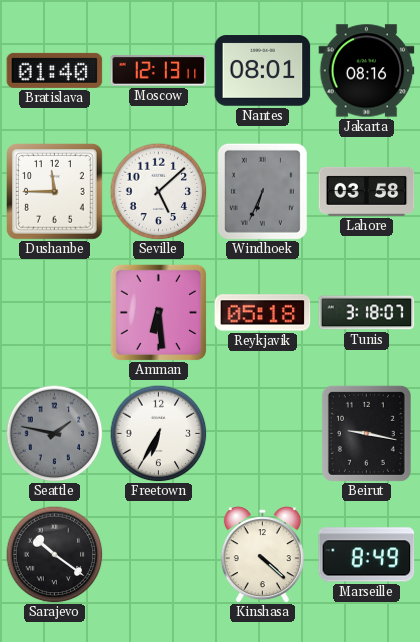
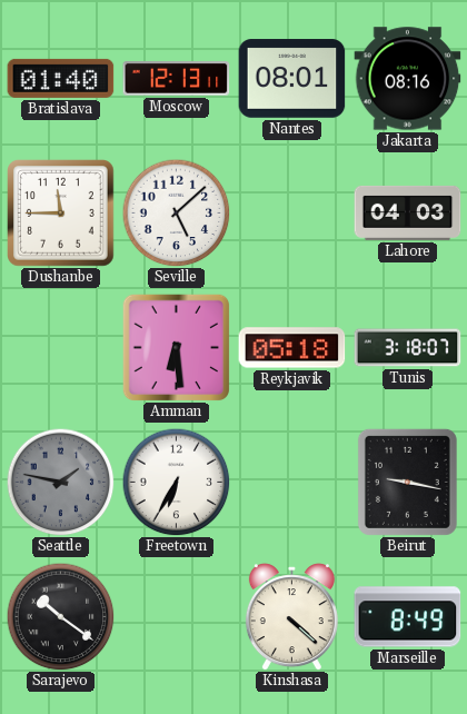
Windhoek: 6:34 -> none (262, 191)
Lahore: 03:58 -> 04:03 (408, 212)
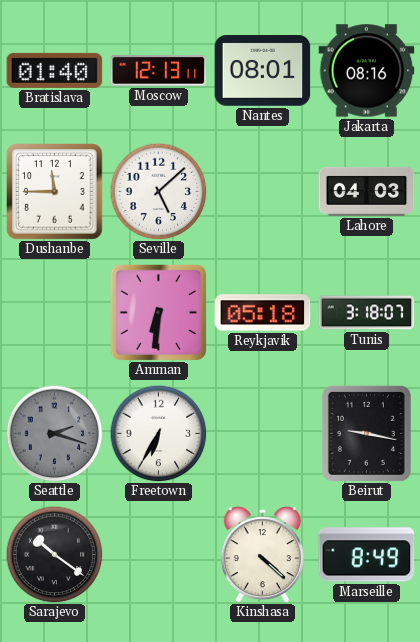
Amman: 6:29 -> 6:31 (158, 312)
Seattle: 1:47 -> 2:18 (54, 433)
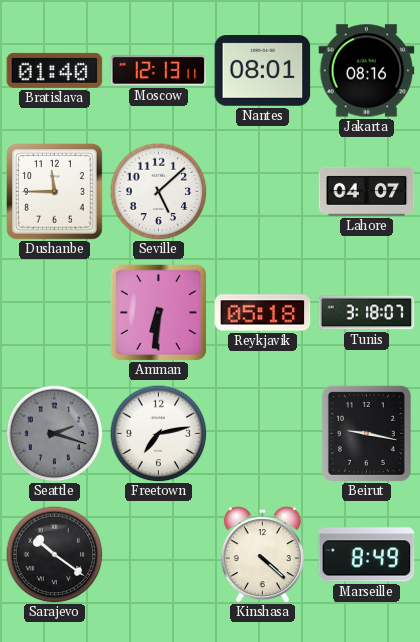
Lahore: 04:03 -> 04:07 (367, 191)
Freetown: 6:35 -> 7:13 (158, 433)
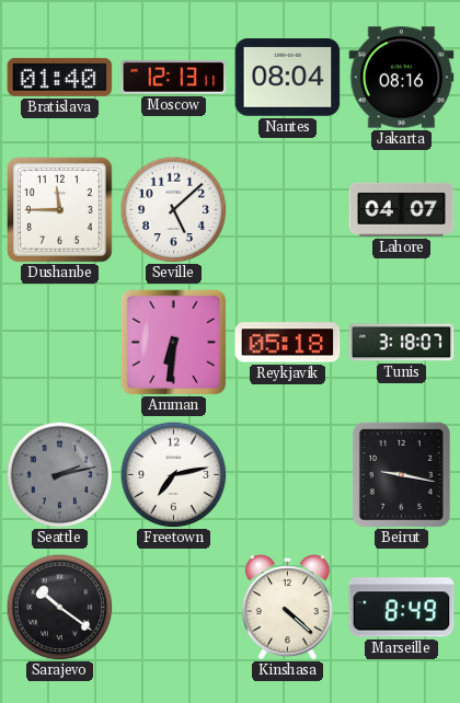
Nantes: 08:01 -> 08:04 (288, 78)
Seattle: 2:18 -> 2:13 (59, 474)
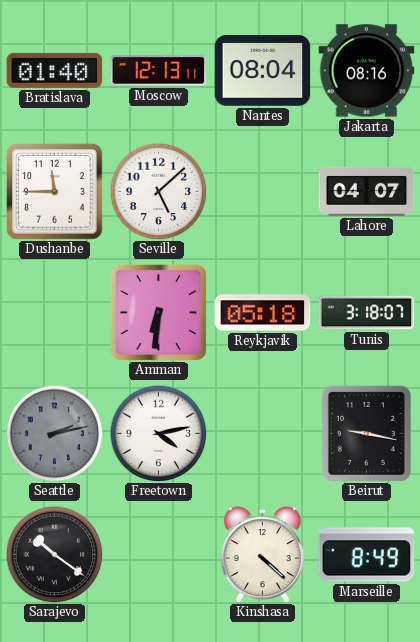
Freetown: 7:13 -> 4:13 (158, 433)
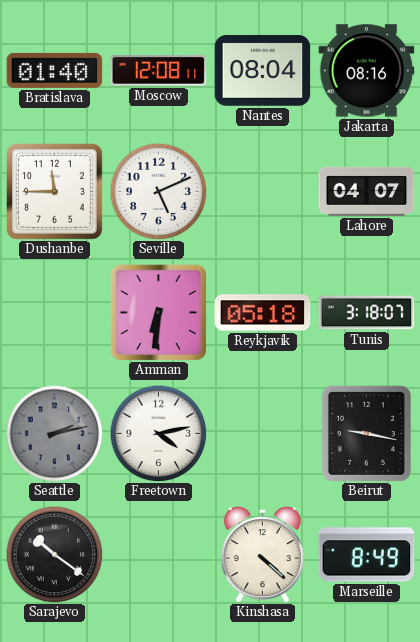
Moscow: 12:13 -> 12:08 (159, 71)
Seville: 5:08 -> 5:11 (158, 191)
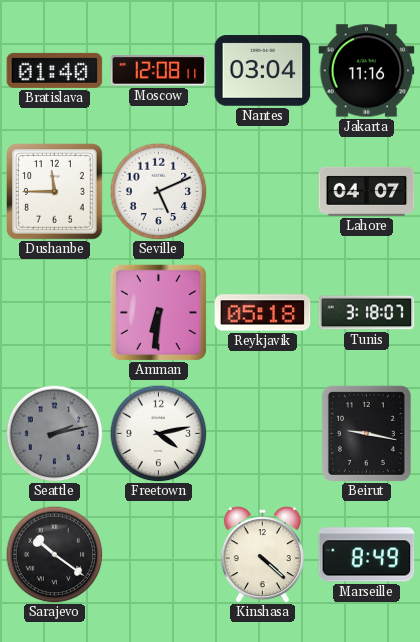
Nantes: 08:04 -> 03:04 (263, 71)
Jakarta: 08:16 -> 11:16 (367, 71)
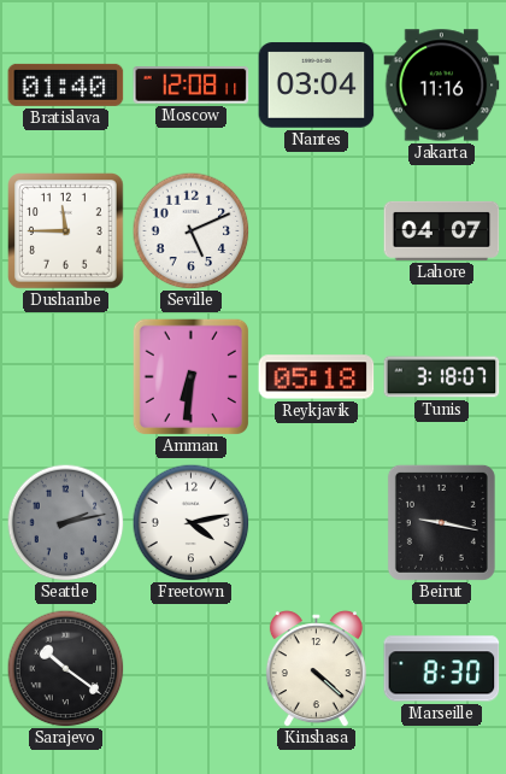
Marseille: 8:49 -> 8:30 (442, 669)
